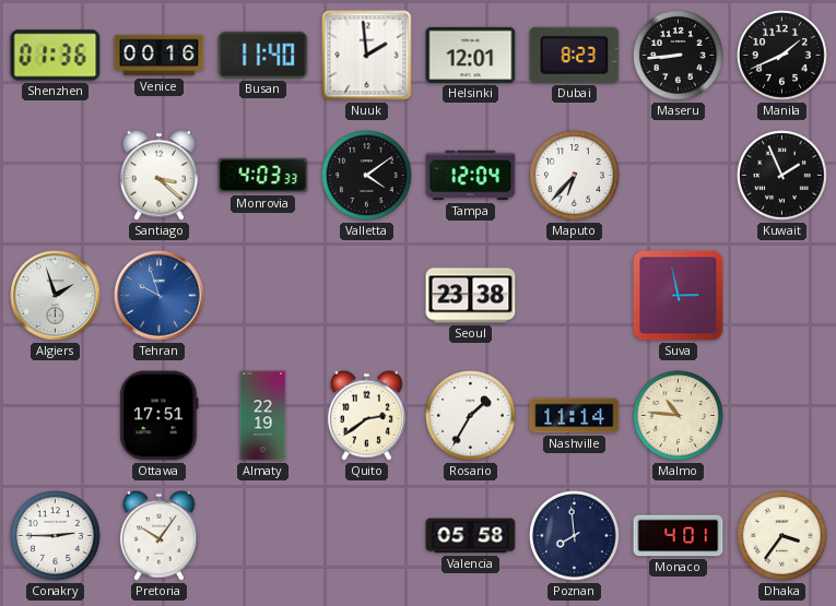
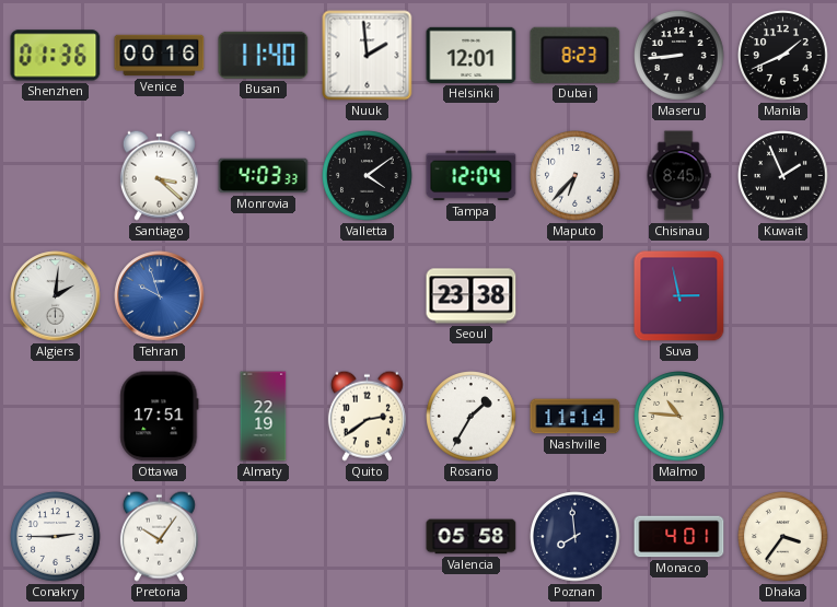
Chisinau: none -> 8:45 (678, 176)
Algiers: 1:57 -> 2:01 (56, 296)
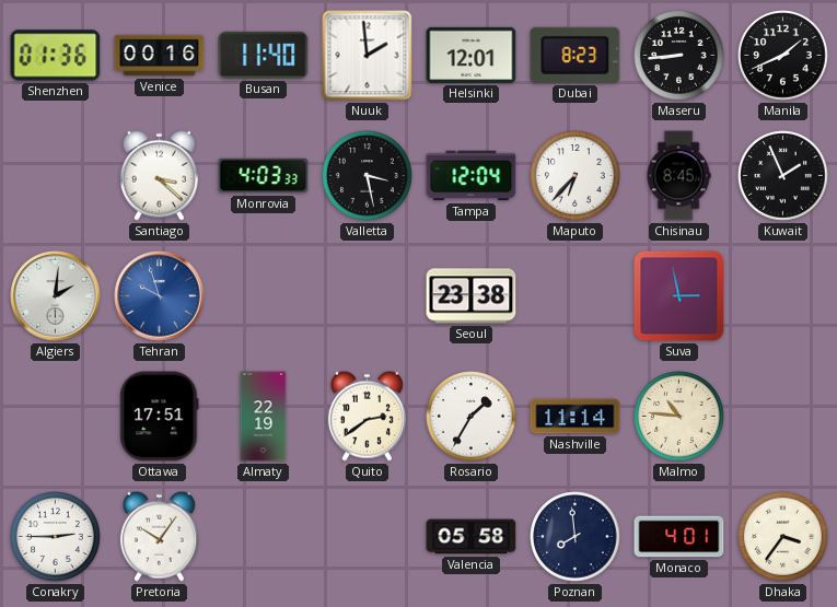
Valletta: 4:09 -> 3:28 (368, 176)
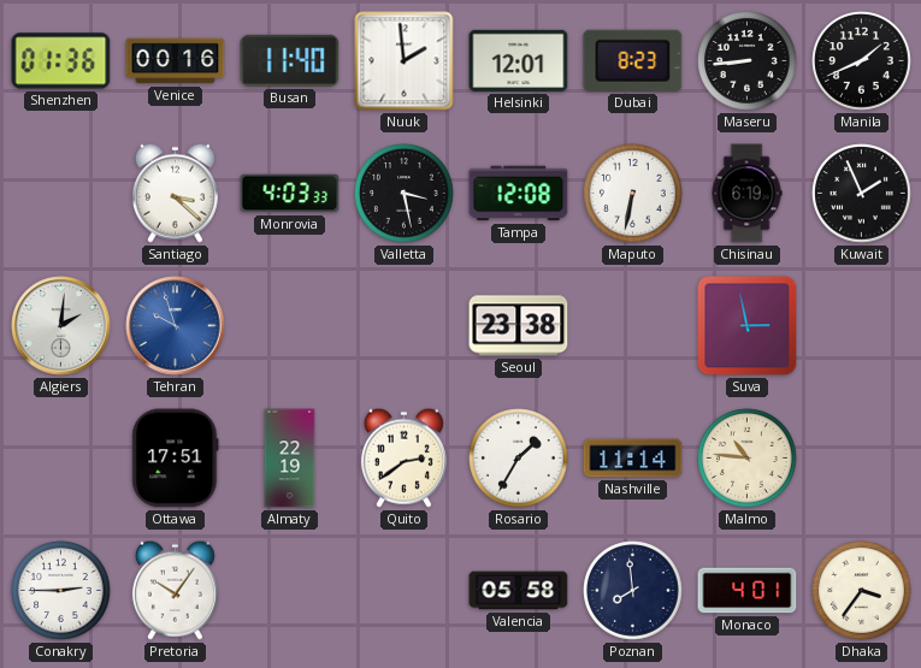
Tampa: 12:04 -> 12:08 (519, 194)
Maputo: 6:37 -> 6:32 (633, 194)
Chisinau: 8:45 -> 6:19 (746, 194)
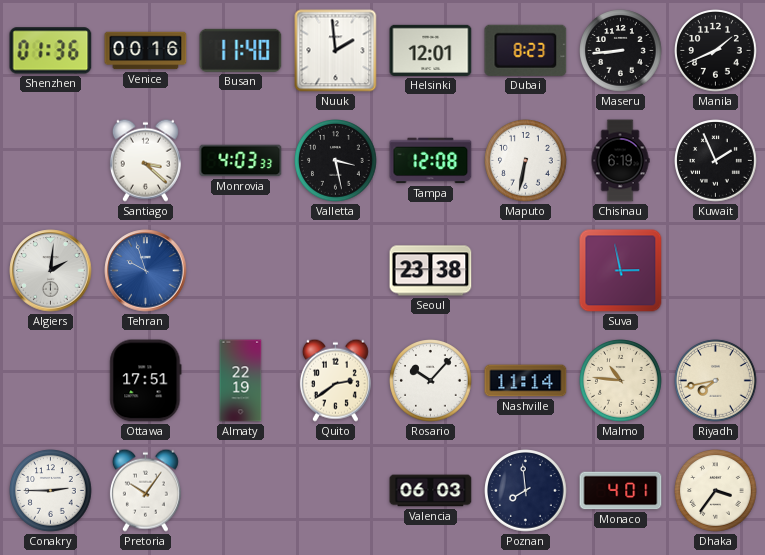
Rosario: 1:35 -> 10:07 (431, 381)
Riyadh: none -> 7:43 (716, 381)
Valencia: 05:58 -> 06:03 (431, 491)
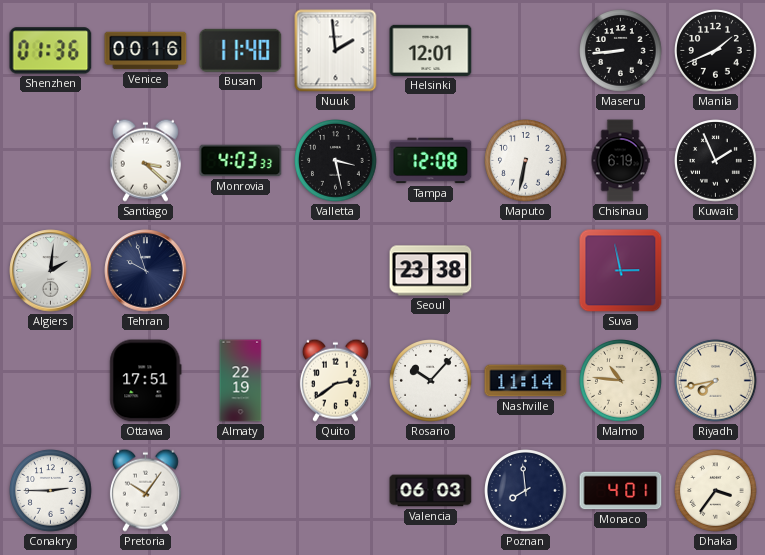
Dubai: 8:23 -> none (526, 50)
Tehran dial: blue -> navy (146, 271)
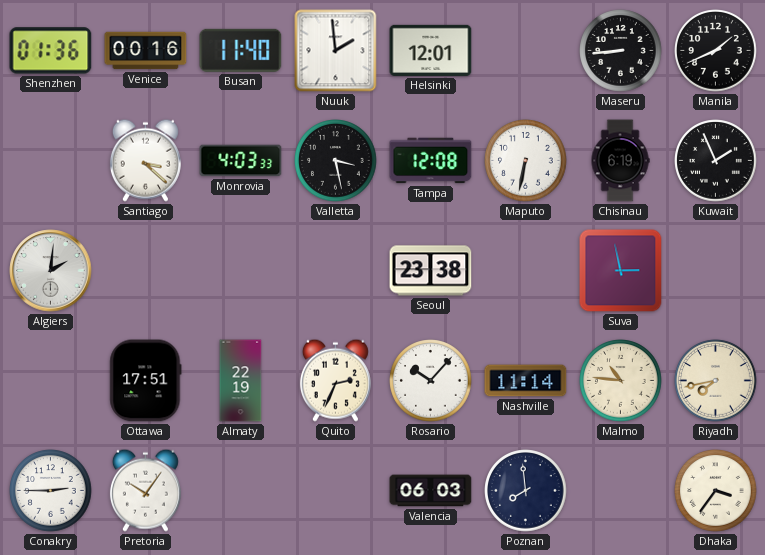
Tehran: 9:57 -> none (146, 271)
Quito: 2:39 -> 2:34 (335, 380)
Monaco: 4:01 -> none (621, 491)
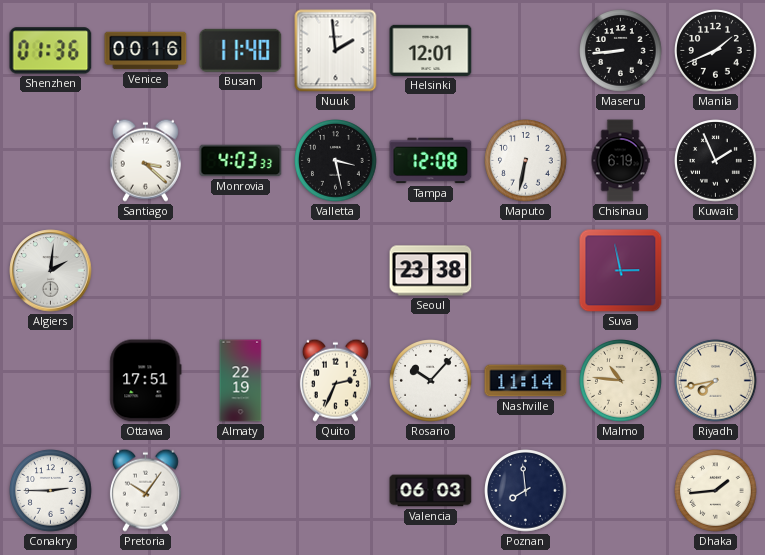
Dhaka: 3:36 -> 1:44 (716, 491)
